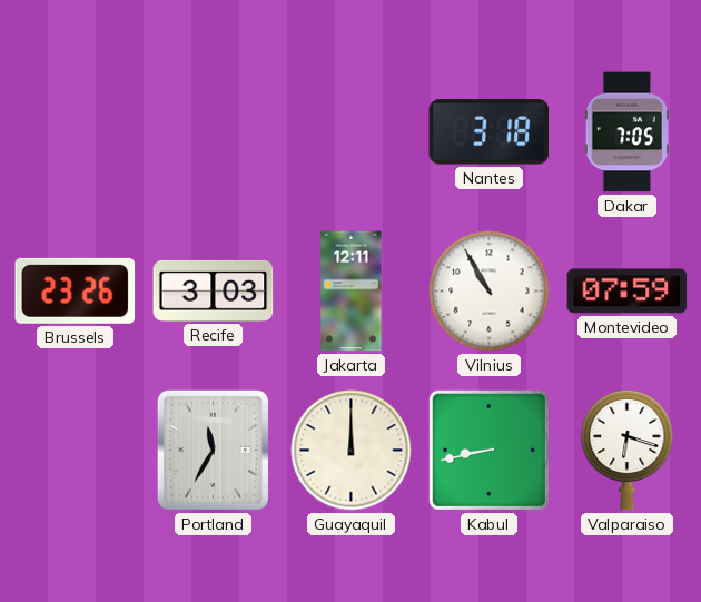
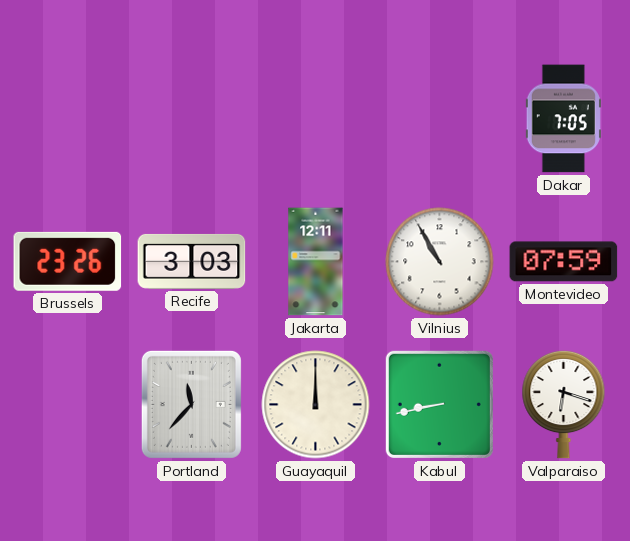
Nantes: 3:18 -> none (490, 132)
Portland: 11:35 -> 11:37 (191, 404)
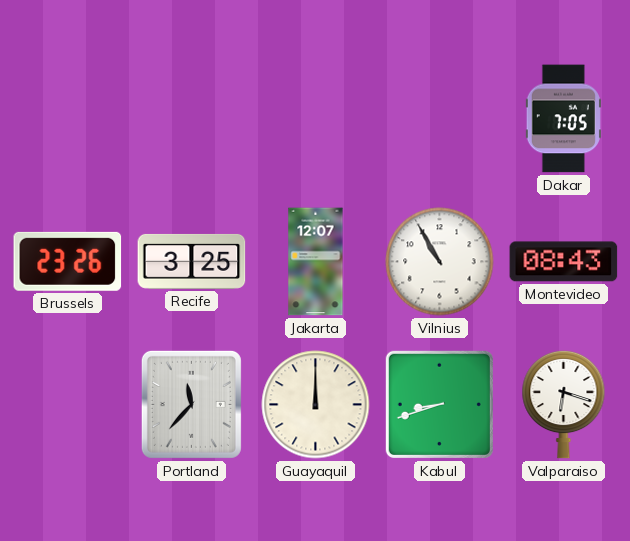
Recife: 3:03 -> 3:25 (192, 261)
Jakarta: 12:11 -> 12:07 (316, 262)
Montevideo: 07:59 -> 08:43 (564, 262)
Kabul: 8:43 -> 8:42 (439, 404)
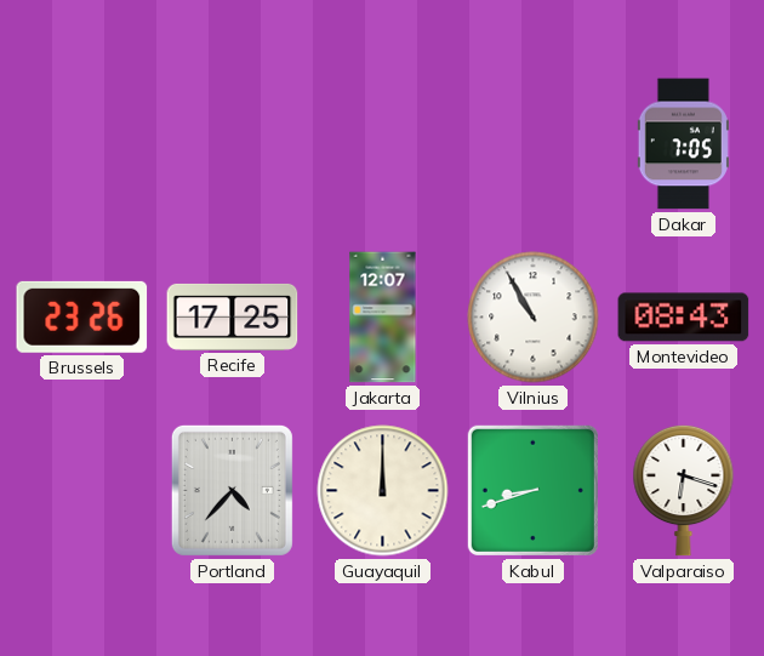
Recife: 3:25 -> 17:25 (233, 316)
Portland: 11:37 -> 4:37 (232, 490)
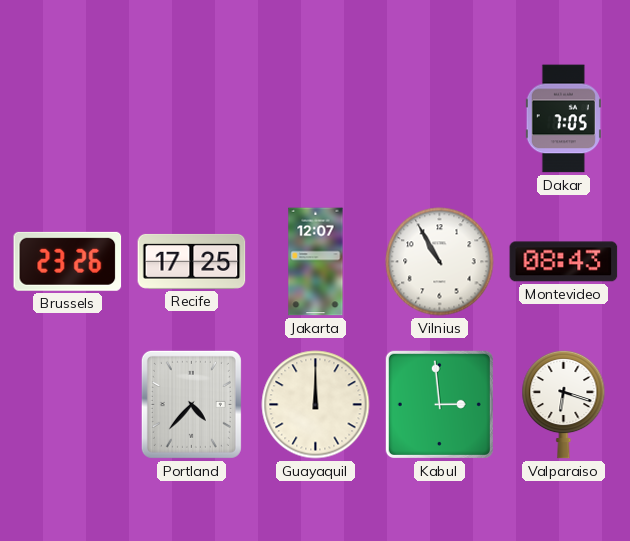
Kabul: 8:42 -> 2:59 (439, 404)
